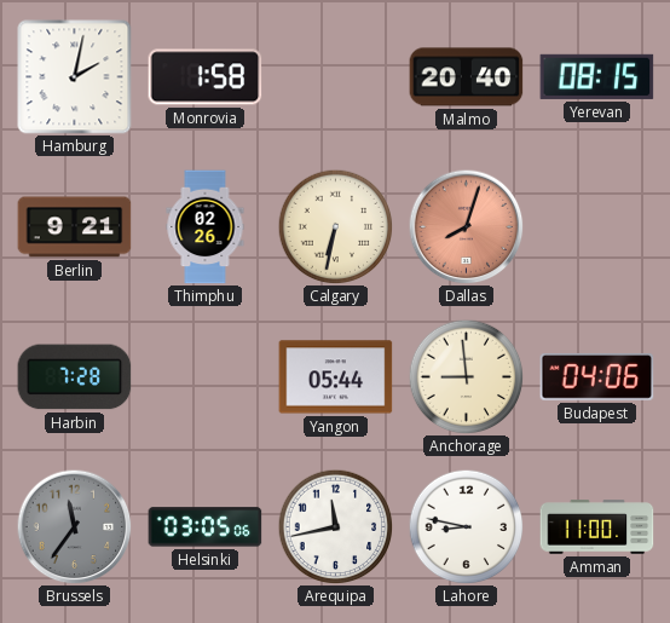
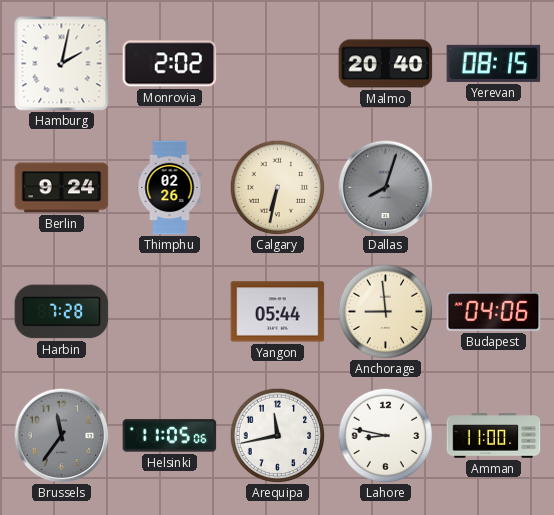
Monrovia: 1:58 -> 2:02 (170, 64)
Berlin: 9:21 -> 9:24 (62, 188)
Dallas dial: salmon -> grey (385, 187)
Helsinki: 03:05 -> 11:05 (170, 436)
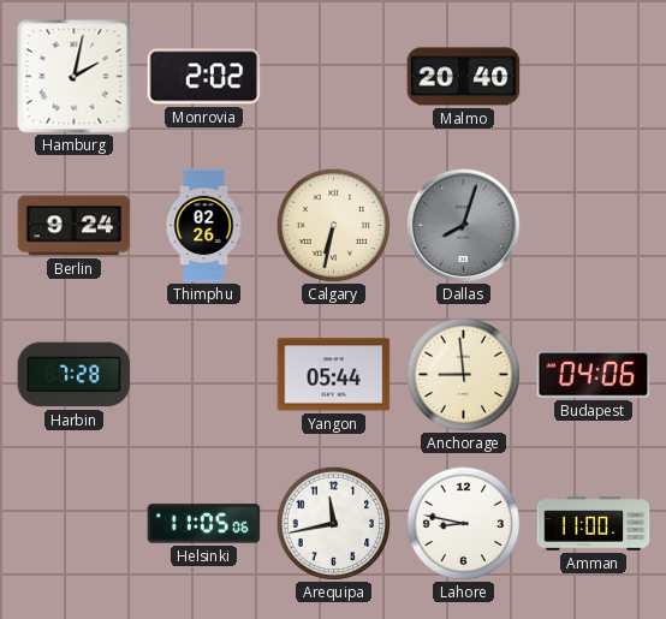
Yerevan: 08:15 -> none (494, 63)
Brussels: 11:36 -> none (61, 435)
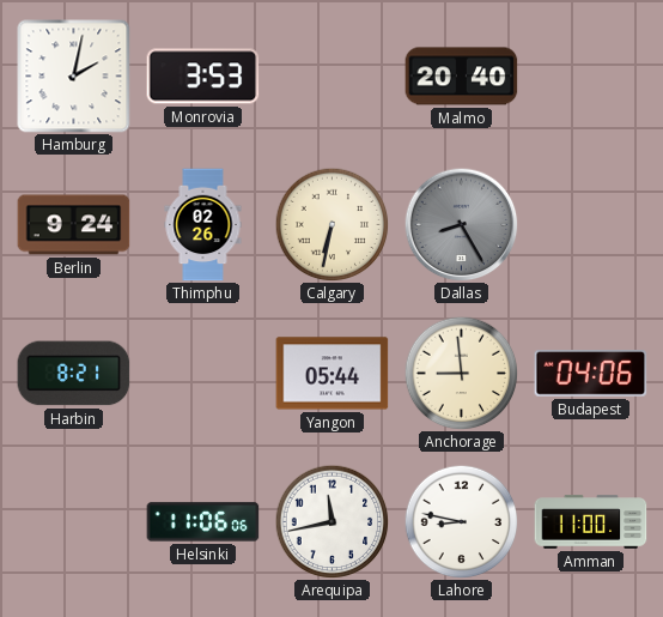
Monrovia: 2:02 -> 3:53 (203, 77)
Dallas: 8:03 -> 8:25 (461, 224)
Harbin: 7:28 -> 8:21 (74, 374)
Helsinki: 11:05 -> 11:06 (203, 522)
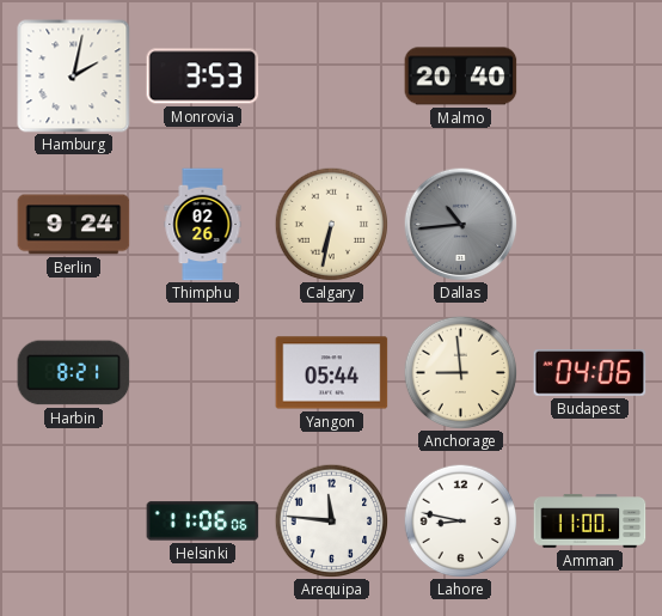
Dallas: 8:25 -> 10:44 (460, 224)
Arequipa: 11:43 -> 11:46 (331, 520)
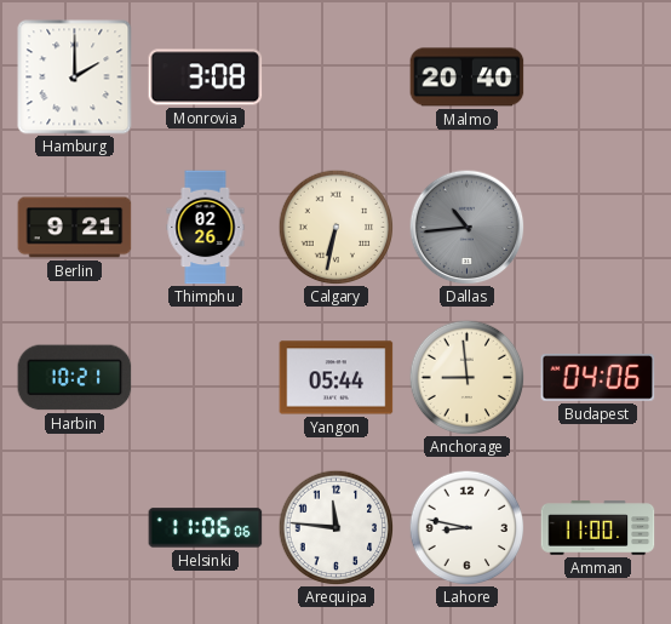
Hamburg: 2:02 -> 2:00 (75, 78)
Monrovia: 3:53 -> 3:08 (206, 78)
Berlin: 9:24 -> 9:21 (75, 228)
Harbin: 8:21 -> 10:21 (75, 378)
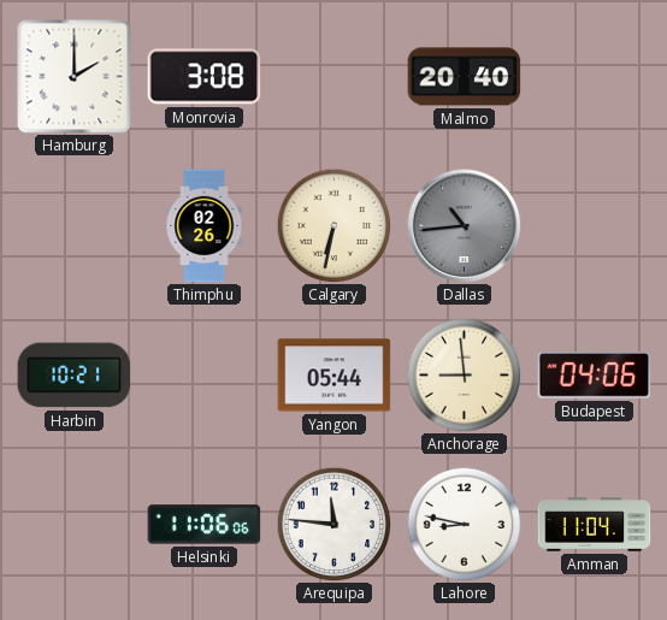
Berlin: 9:21 -> none (75, 228)
Amman: 11:00 -> 11:04 (595, 525)
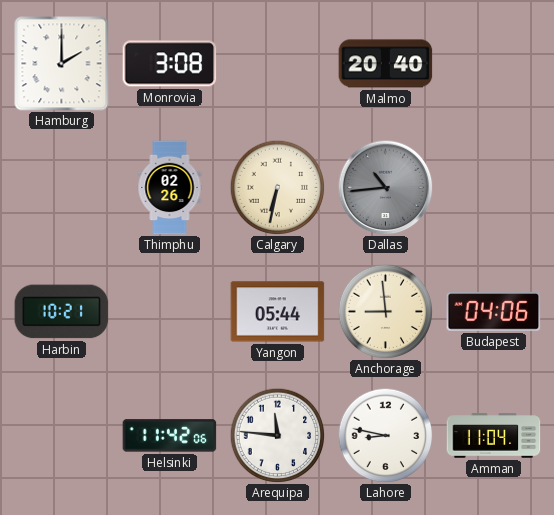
Helsinki: 11:06 -> 11:42 (170, 436)
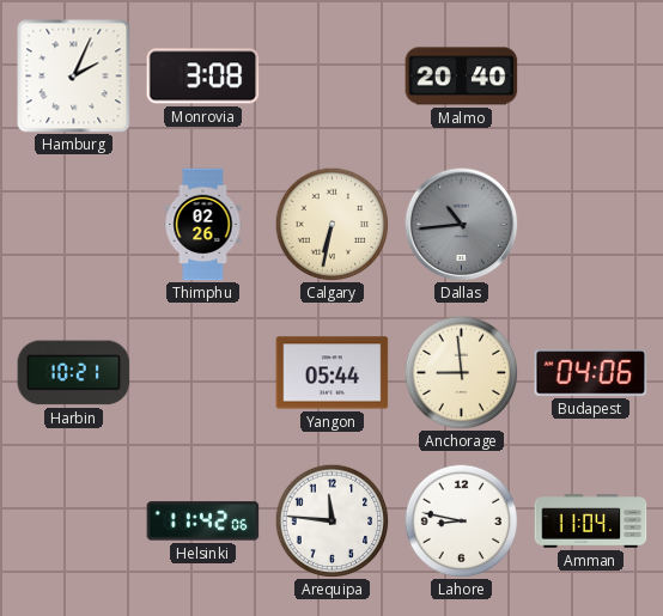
Hamburg: 2:00 -> 2:04 (74, 77)
